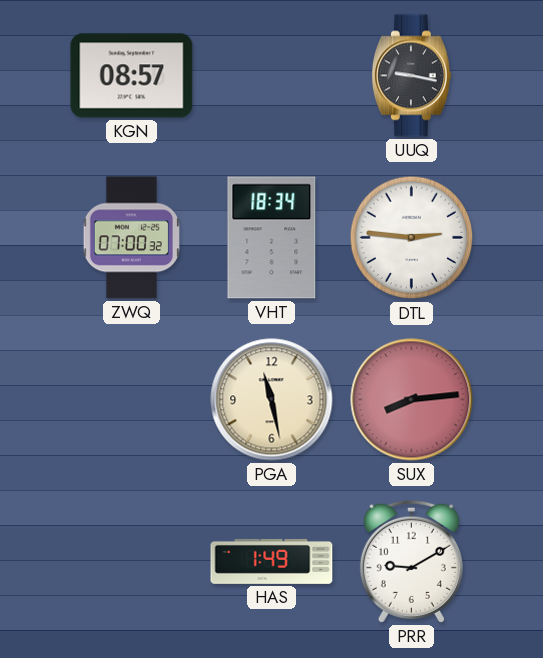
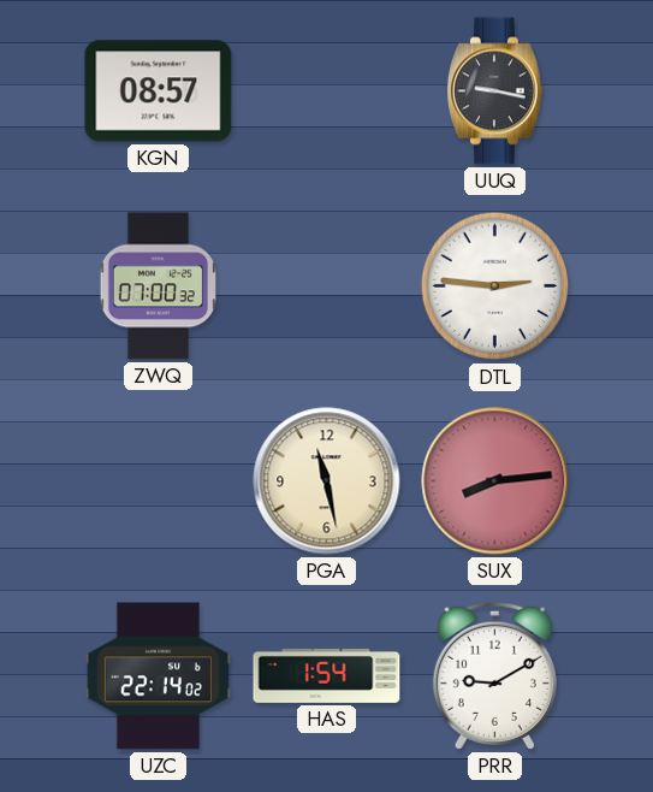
VHT: 18:34 -> none (272, 238)
UZC: none -> 22:14 (158, 676)
HAS: 1:49 -> 1:54 (327, 675)
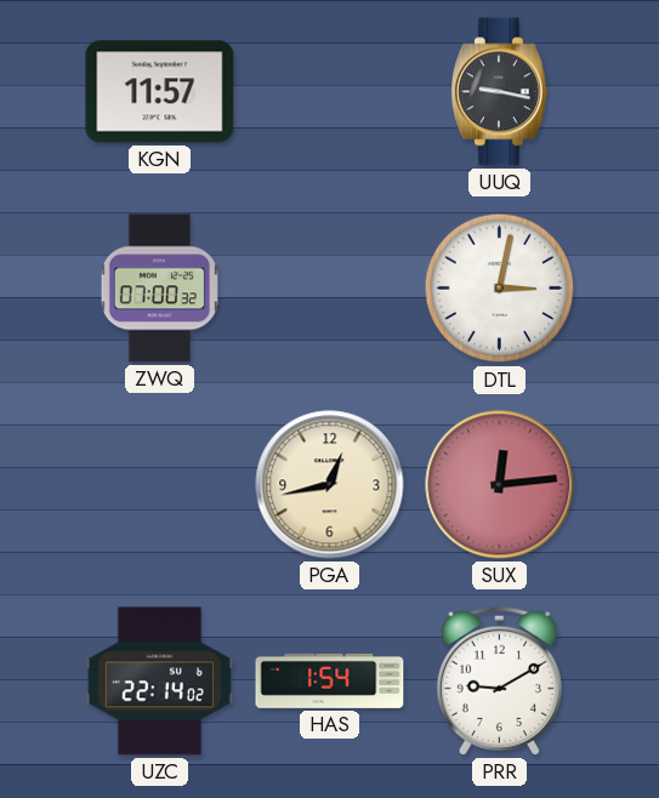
KGN: 08:57 -> 11:57 (160, 92)
DTL: 2:46 -> 3:02 (500, 289)
PGA: 11:28 -> 12:43 (330, 485)
SUX: 8:14 -> 12:14 (500, 485)
